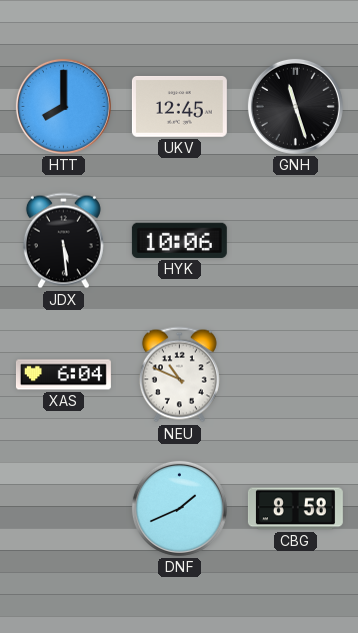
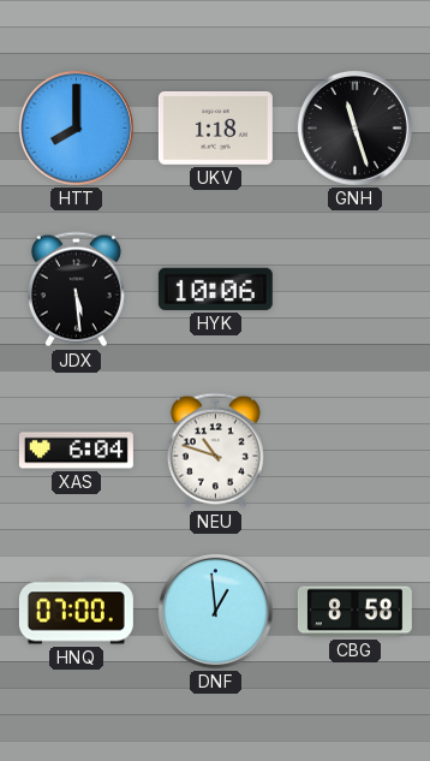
UKV: 12:45 -> 1:18 (215, 127)
NEU: 10:49 -> 10:48 (215, 451)
HNQ: none -> 07:00 (76, 612)
DNF: 1:41 -> 12:59 (215, 611)
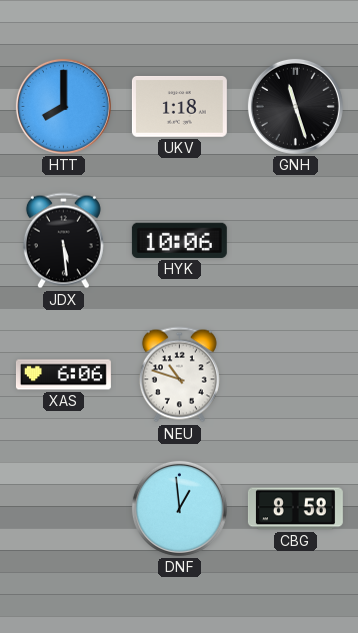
XAS: 6:04 -> 6:06 (63, 375)
HNQ: 07:00 -> none (76, 612)
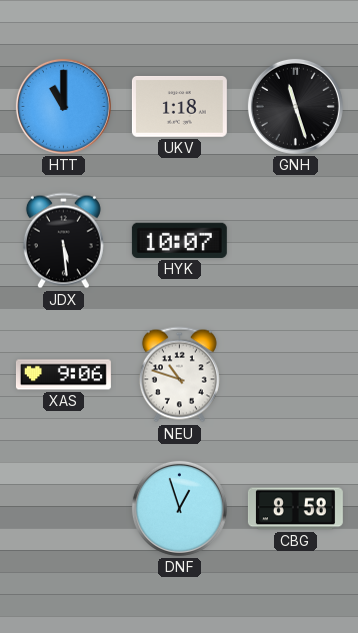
HTT: 8:00 -> 11:00 (63, 106)
HYK: 10:06 -> 10:07 (179, 240)
XAS: 6:06 -> 9:06 (63, 375)
DNF: 12:59 -> 12:57 (179, 508)
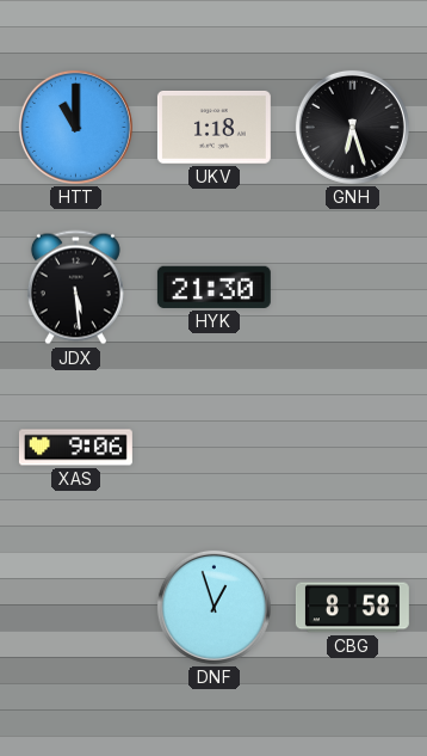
GNH: 11:27 -> 6:27 (352, 127)
HYK: 10:07 -> 21:30 (213, 287)
NEU: 10:48 -> none (179, 375)
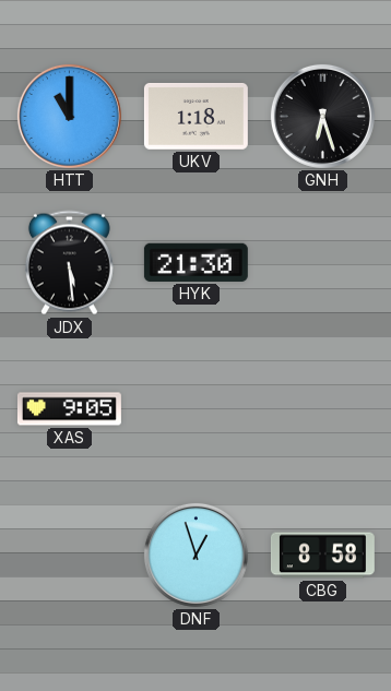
XAS: 9:06 -> 9:05 (69, 409)
